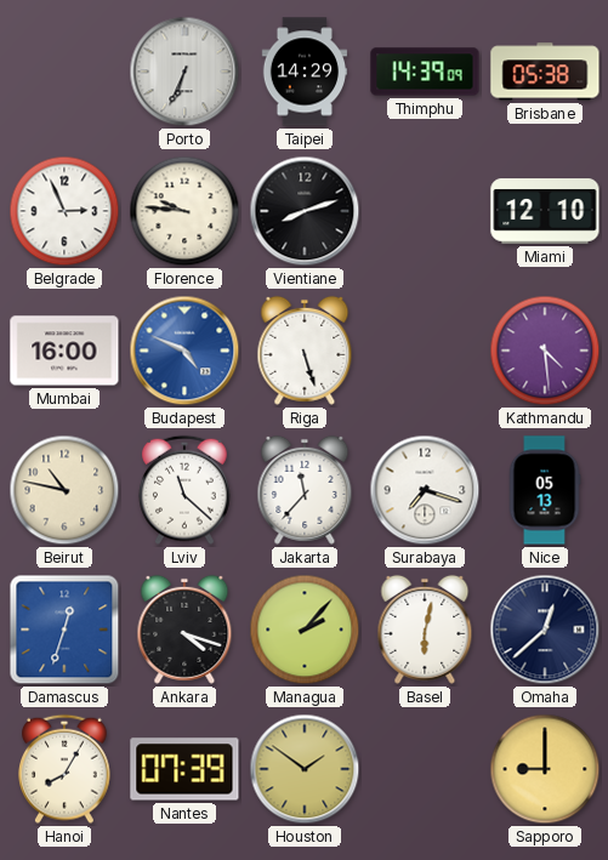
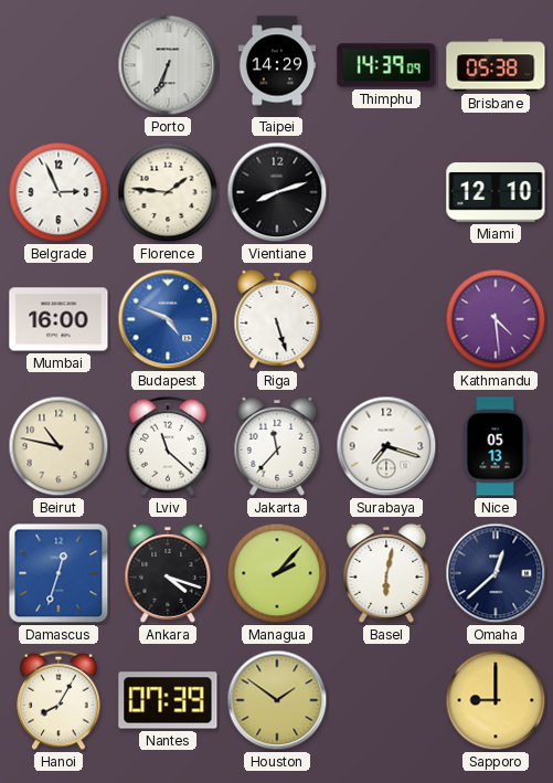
Florence: 9:46 -> 1:46 (168, 192)
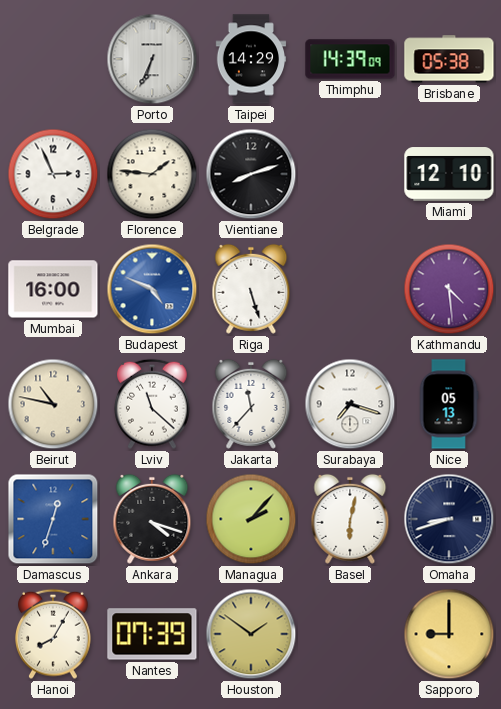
Omaha: 12:38 -> 8:42 (449, 519)
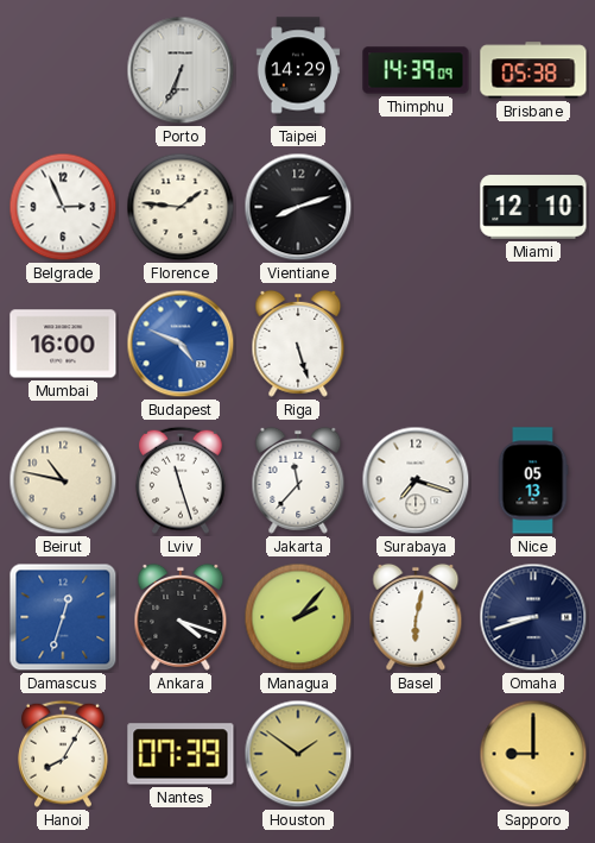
Kathmandu: 4:29 -> none (449, 289)
Lviv: 11:22 -> 11:27 (182, 480)
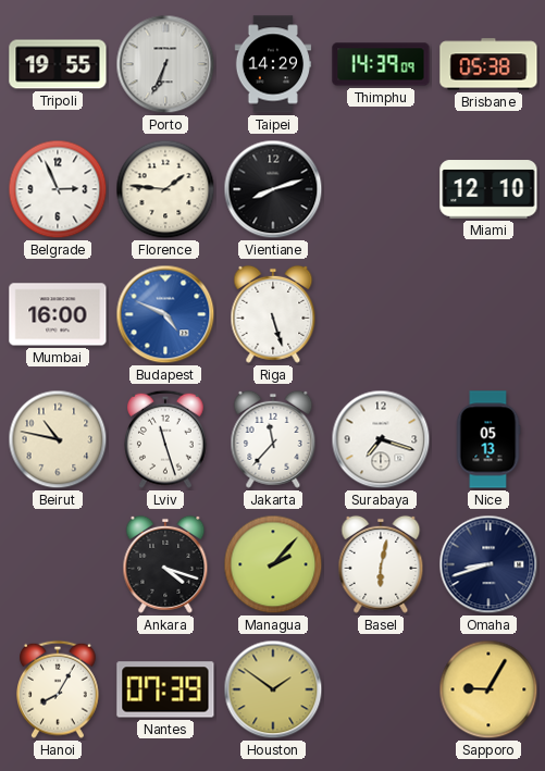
Tripoli: none -> 19:55 (58, 64)
Damascus: 12:33 -> none (63, 617)
Sapporo: 9:00 -> 9:05 (488, 689)
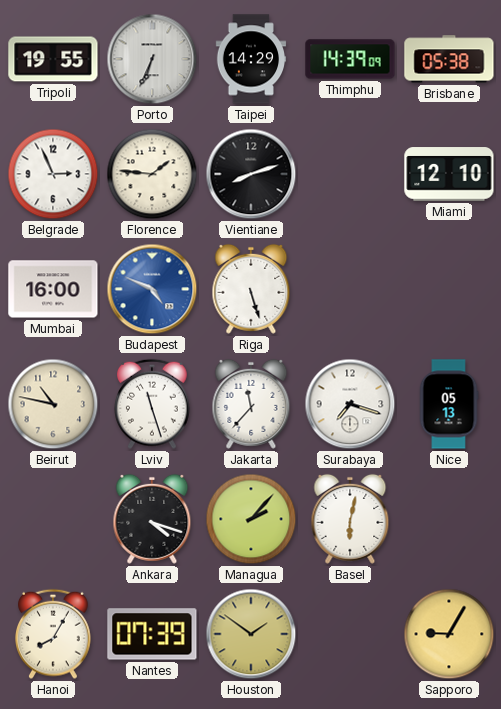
Omaha: 8:42 -> none (488, 564)
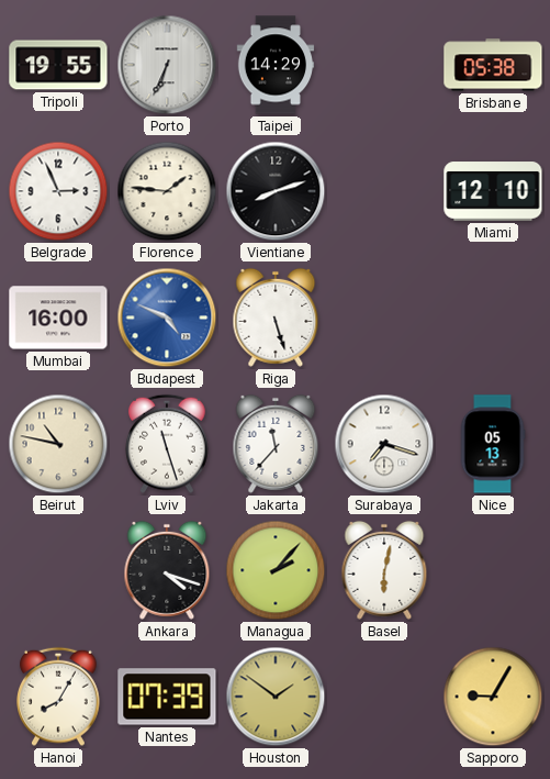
Thimphu: 14:39 -> none (350, 59)
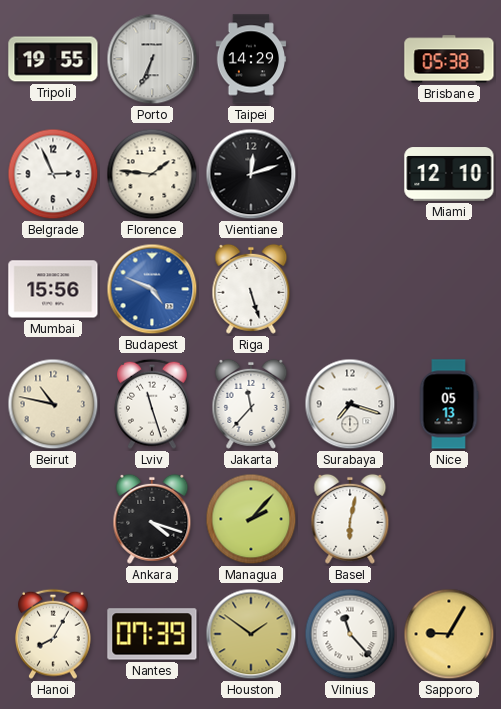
Vientiane: 8:12 -> 12:12 (251, 174)
Mumbai: 16:00 -> 15:56 (53, 289)
Vilnius: none -> 11:23 (350, 634)
